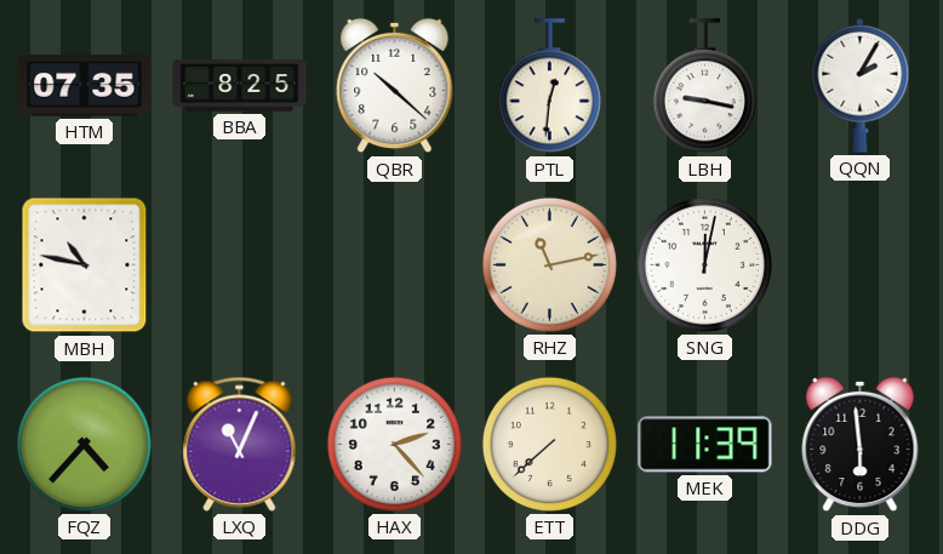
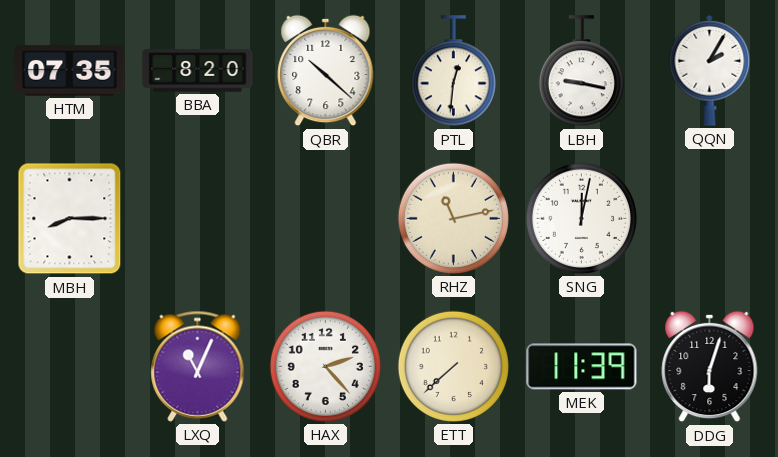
BBA: 8:25 -> 8:20 (198, 71)
MBH: 10:47 -> 8:15 (70, 219)
FQZ: 4:37 -> none (84, 444)
DDG: 5:59 -> 6:03 (710, 367)
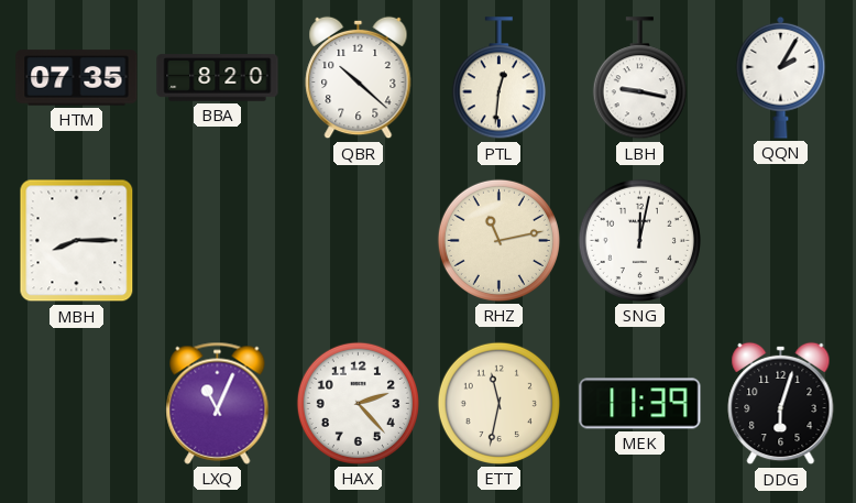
ETT: 7:38 -> 11:32 (498, 403)
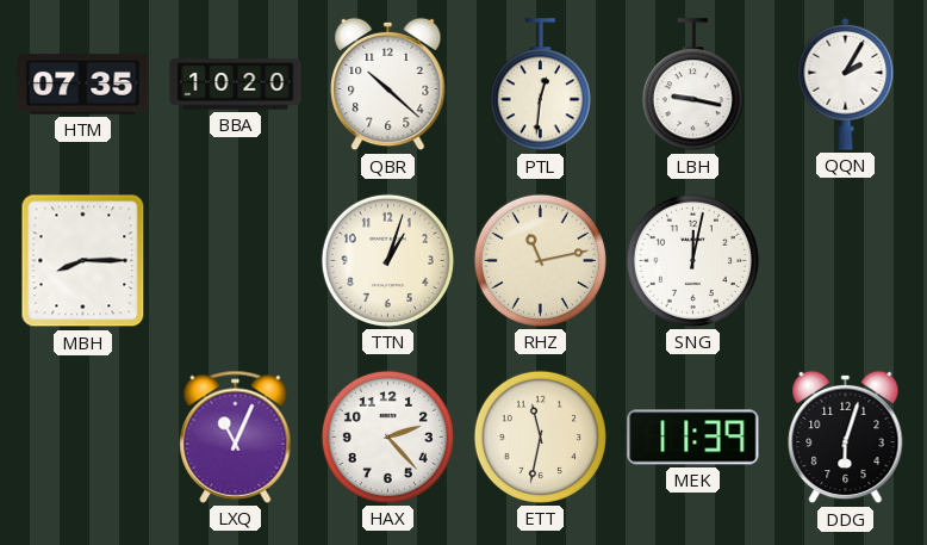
BBA: 8:20 -> 10:20 (236, 85)
TTN: none -> 1:03 (387, 260)
